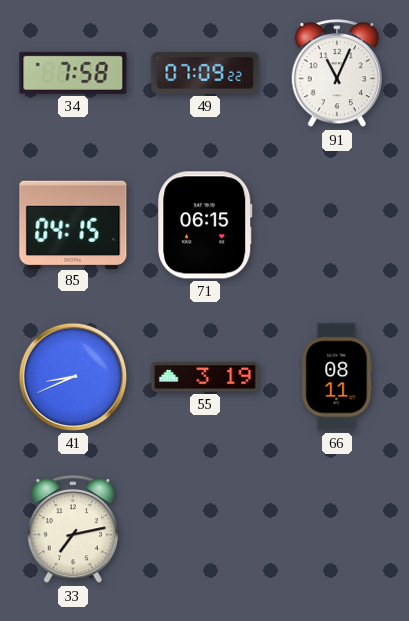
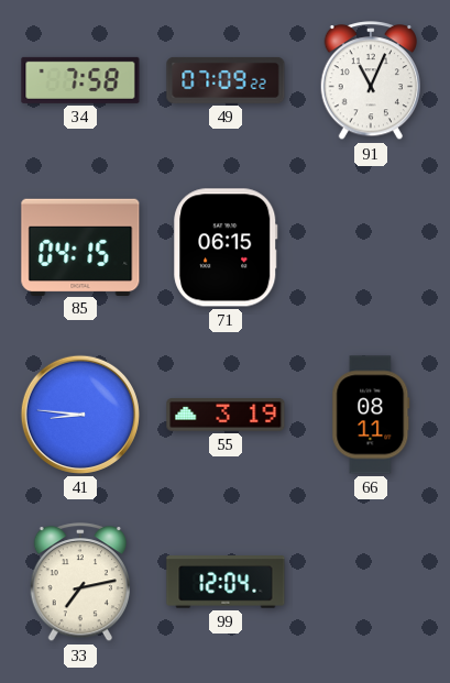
41: 8:41 -> 8:46 (80, 415)
99: none -> 12:04 (226, 582)
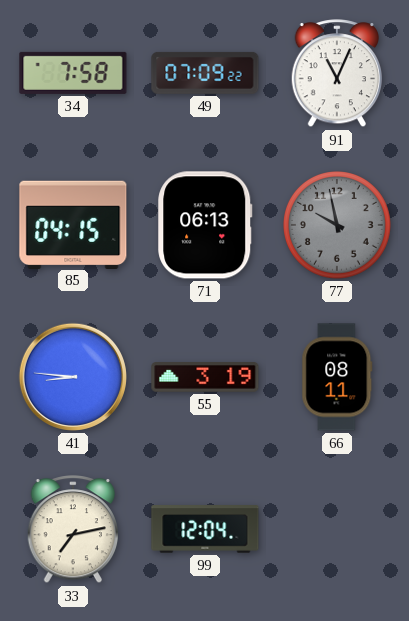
71: 06:15 -> 06:13 (205, 225)
77: none -> 9:58 (338, 226)
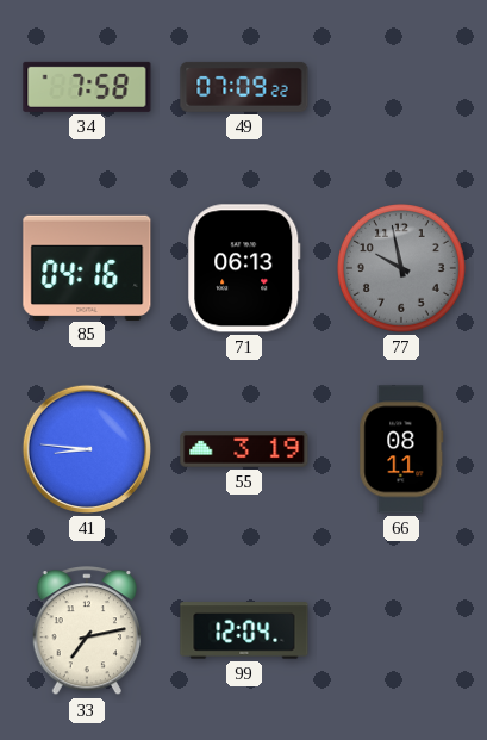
91: 11:04 -> none (336, 74)
85: 04:15 -> 04:16 (87, 267)
